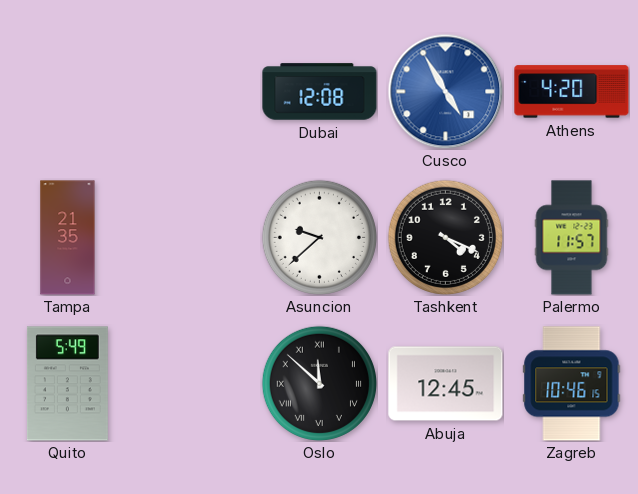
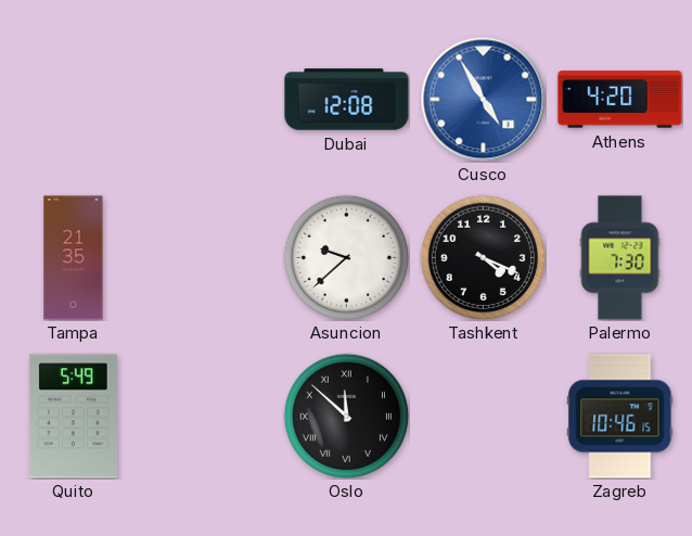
Palermo: 11:57 -> 7:30 (620, 258)
Abuja: 12:45 -> none (446, 384)
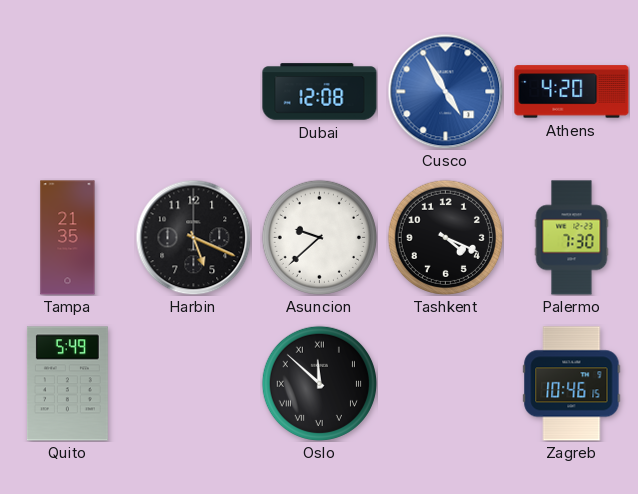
Harbin: none -> 5:19 (193, 237)
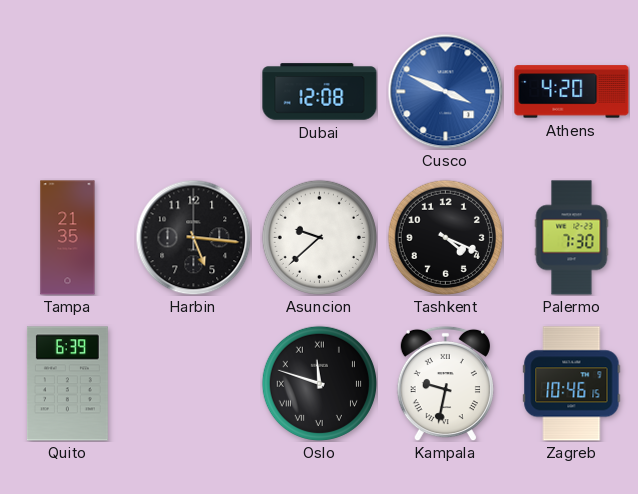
Cusco: 4:55 -> 3:49 (445, 91)
Harbin: 5:19 -> 5:16 (193, 237)
Quito: 5:49 -> 6:39 (67, 384)
Oslo: 11:52 -> 11:48 (319, 383)
Kampala: none -> 9:32 (445, 383)
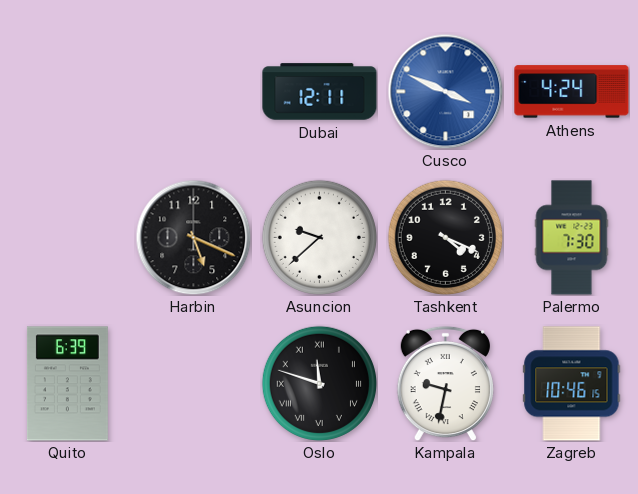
Dubai: 12:08 -> 12:11 (320, 92)
Athens: 4:20 -> 4:24 (572, 92)
Tampa: 21:35 -> none (68, 238)
Harbin: 5:16 -> 5:19 (193, 237)
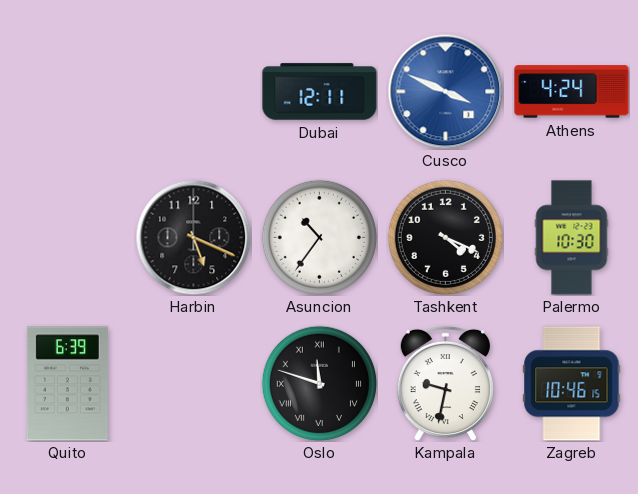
Asuncion: 9:38 -> 10:36 (319, 237)
Palermo: 7:30 -> 10:30 (572, 238)
